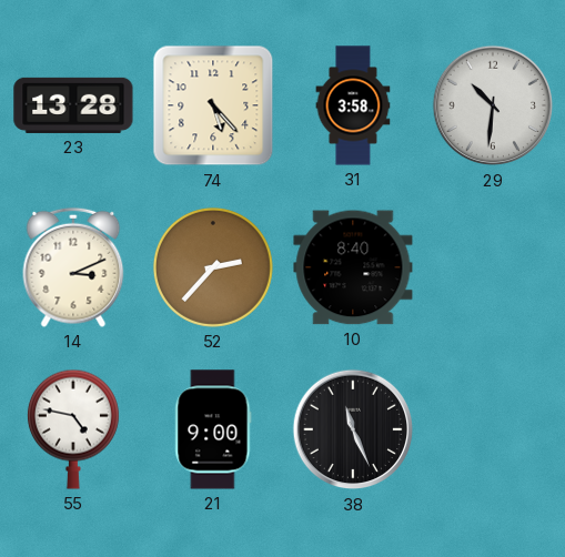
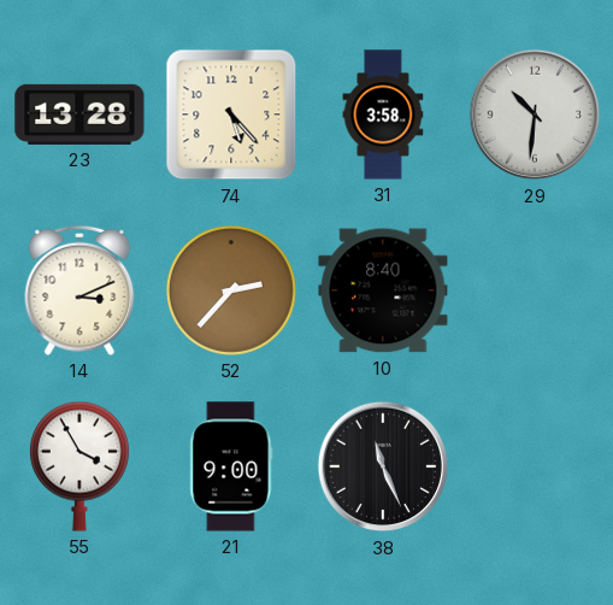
55: 4:47 -> 3:55 (79, 466)
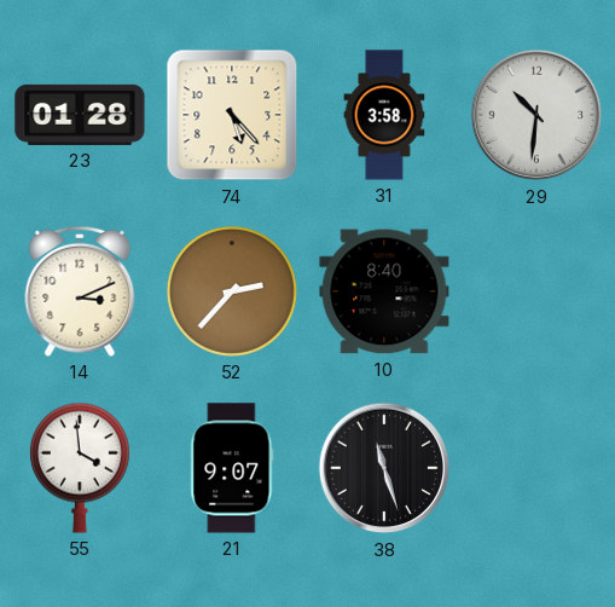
23: 13:28 -> 01:28 (80, 115)
55: 3:55 -> 3:59 (80, 468)
21: 9:00 -> 9:07 (232, 468)
38: 11:26 -> 11:27 (384, 468)
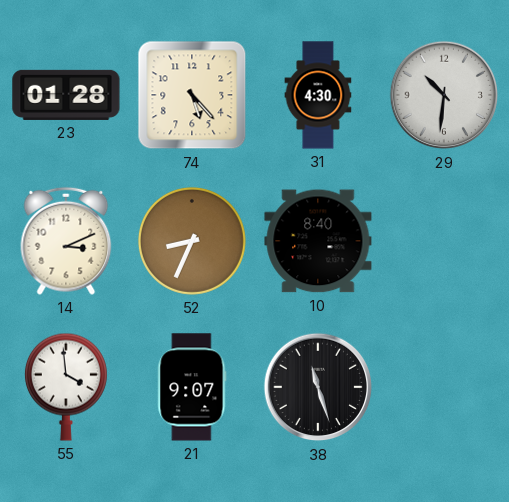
31: 3:58 -> 4:30 (318, 95)
52: 2:37 -> 8:34 (192, 241)
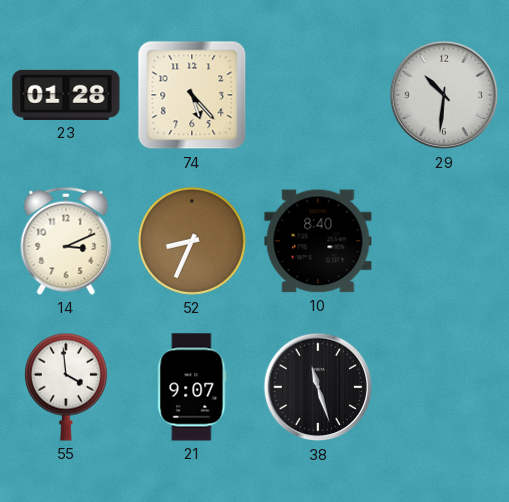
31: 4:30 -> none (318, 95)
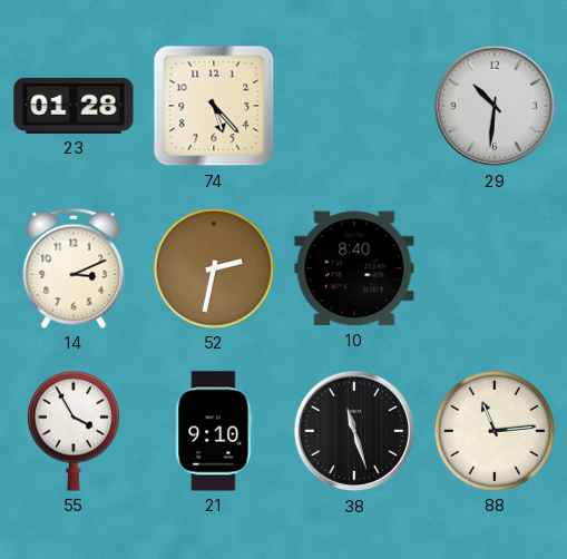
52: 8:34 -> 2:32 (214, 268)
55: 3:59 -> 3:55 (74, 431)
21: 9:07 -> 9:10 (214, 431)
88: none -> 11:14 (495, 431)
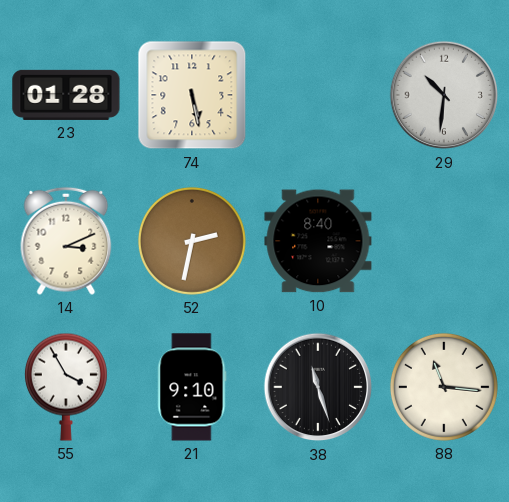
74: 5:23 -> 5:28 (192, 95)
88: 11:14 -> 11:16 (444, 387)
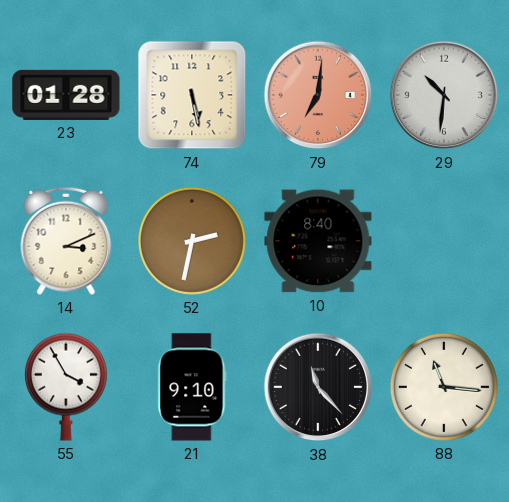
79: none -> 7:01 (318, 95)
38: 11:27 -> 11:23 (318, 387)
